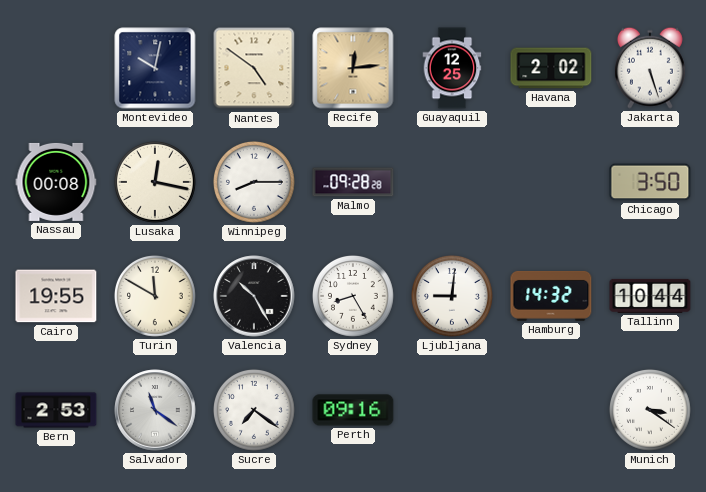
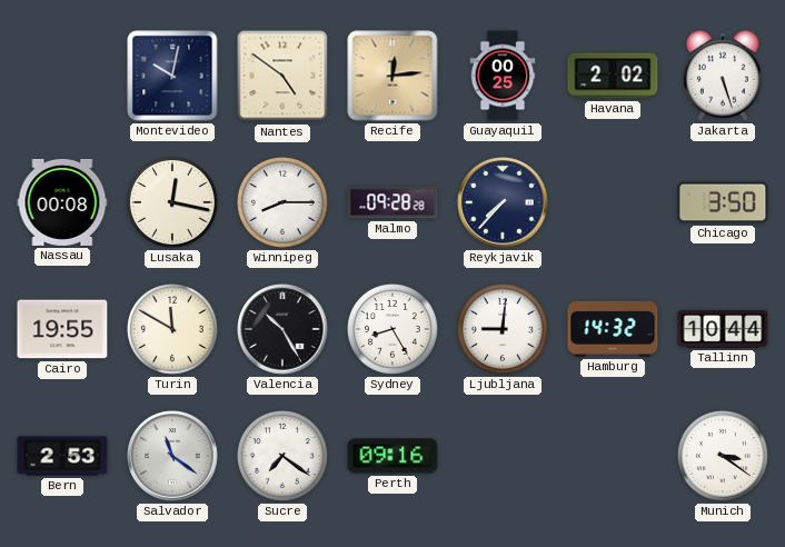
Guayaquil: 12:25 -> 00:25 (503, 76)
Reykjavik: none -> 7:37 (503, 202)
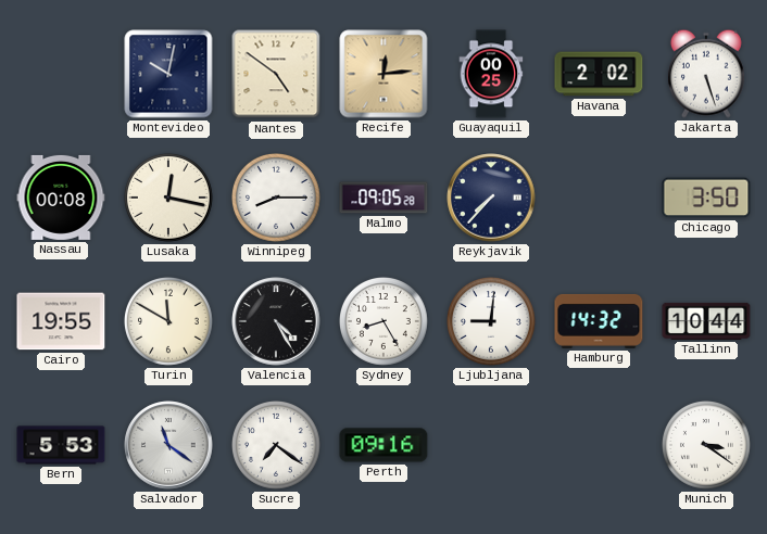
Malmo: 09:28 -> 09:05 (383, 198)
Valencia: 10:25 -> 4:25 (276, 321)
Bern: 2:53 -> 5:53 (61, 445)
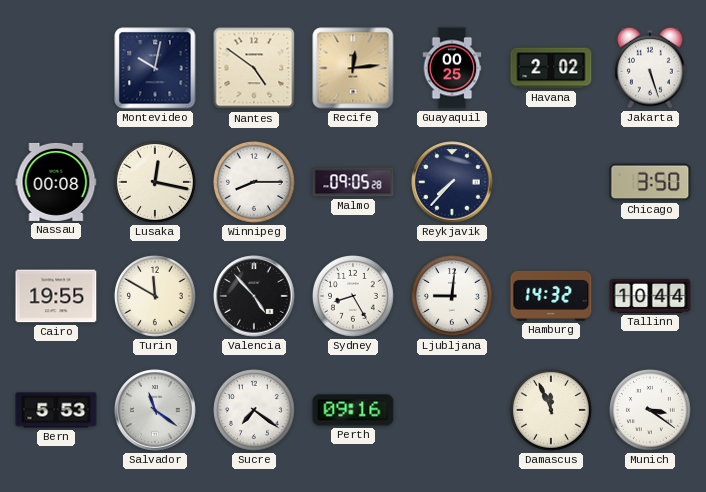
Valencia: 4:25 -> 4:53 (254, 296)
Damascus: none -> 11:56 (551, 410)
